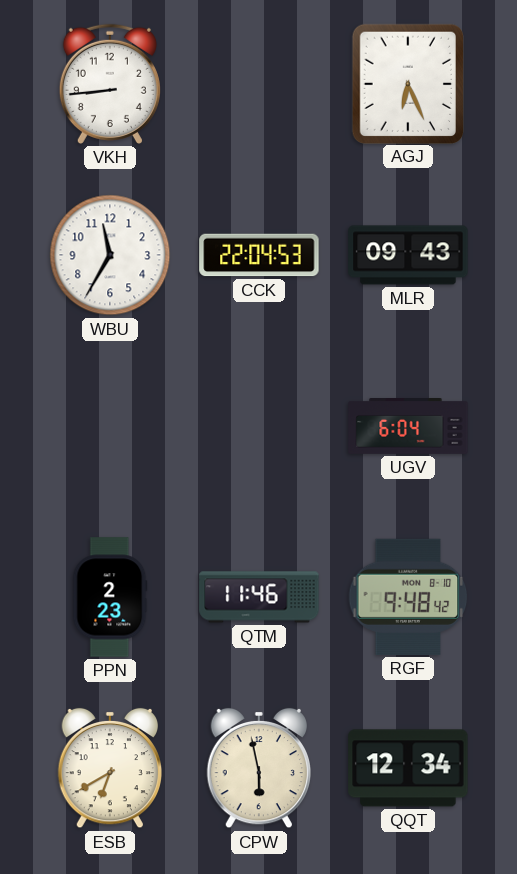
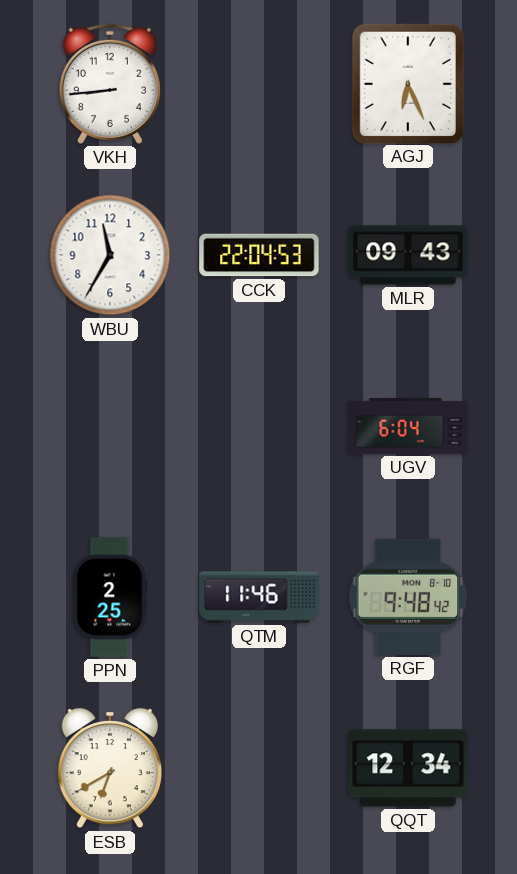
PPN: 2:23 -> 2:25 (110, 597)
CPW: 5:58 -> none (258, 768)
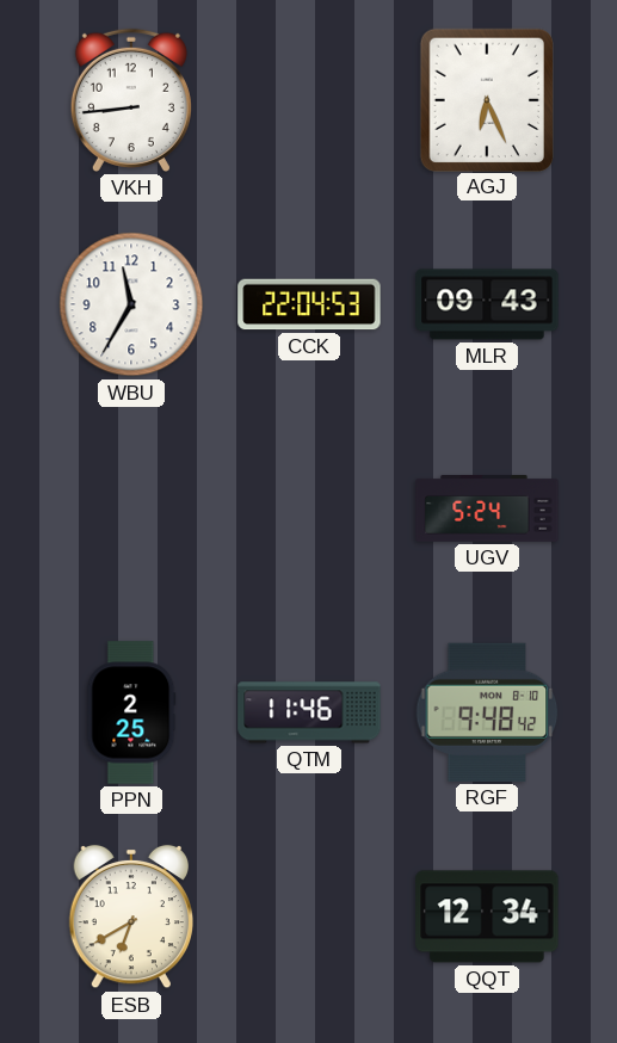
UGV: 6:04 -> 5:24 (487, 510)
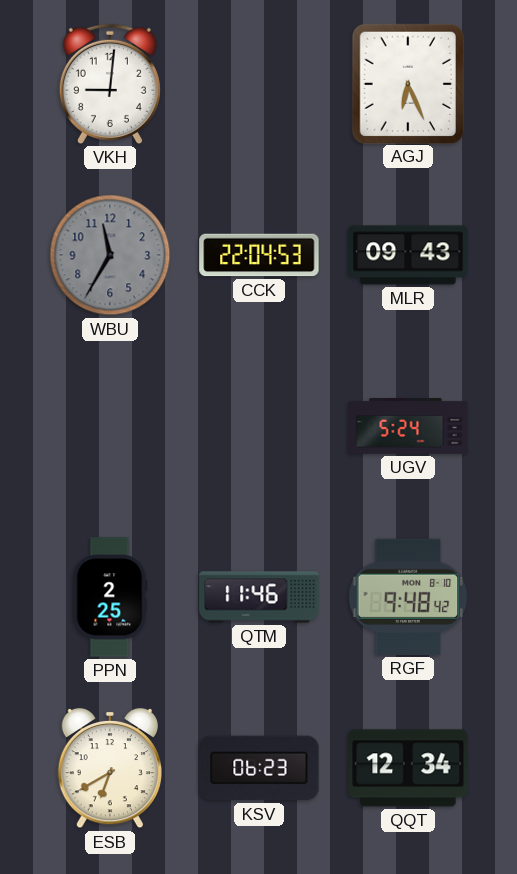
VKH: 8:44 -> 9:01 (110, 84)
WBU dial: white -> grey (110, 255)
KSV: none -> 06:23 (259, 768)
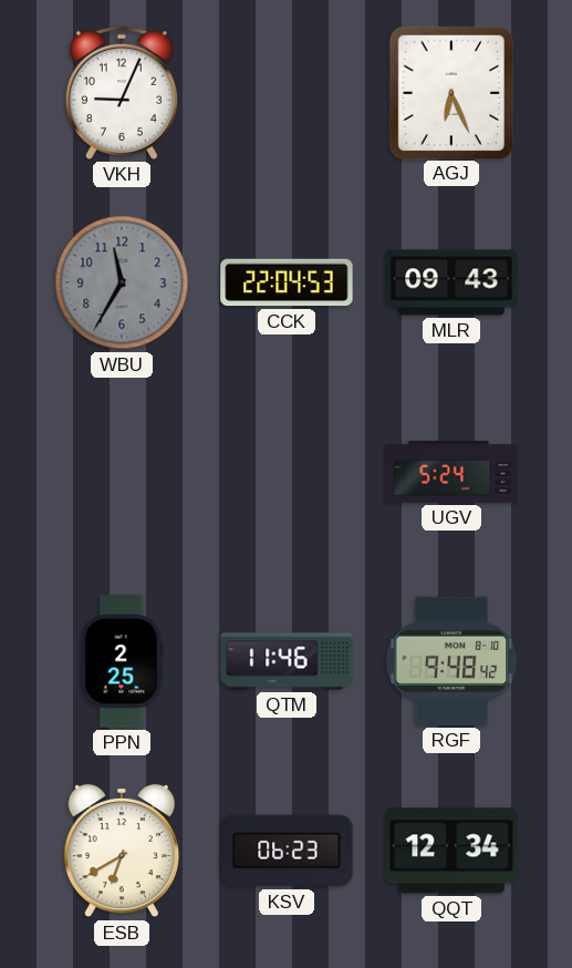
VKH: 9:01 -> 9:04 (122, 93)
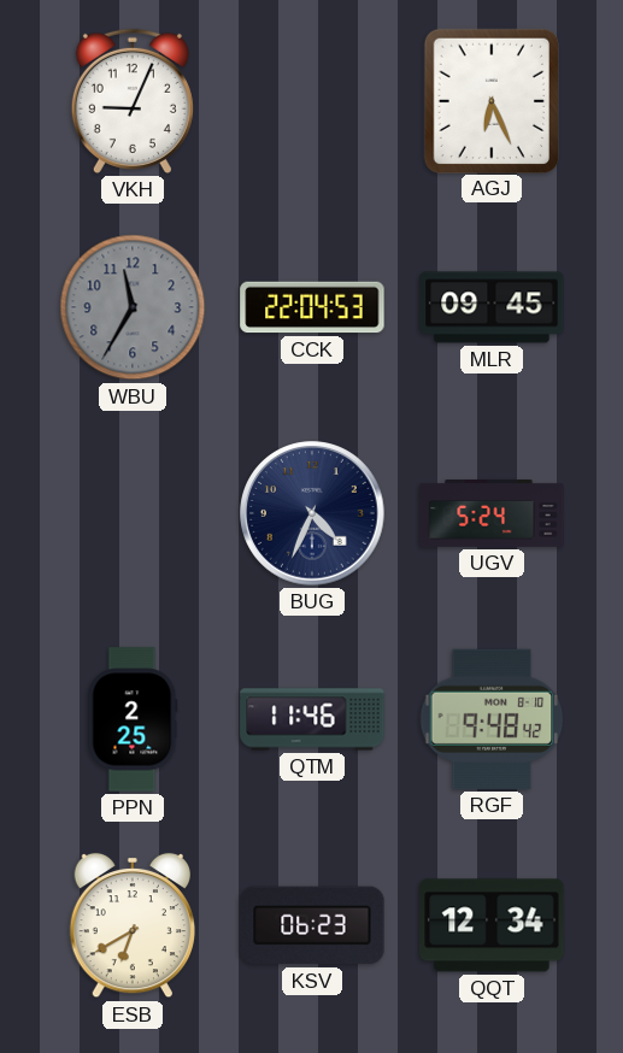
MLR: 09:43 -> 09:45 (492, 307)
BUG: none -> 4:34 (312, 513)
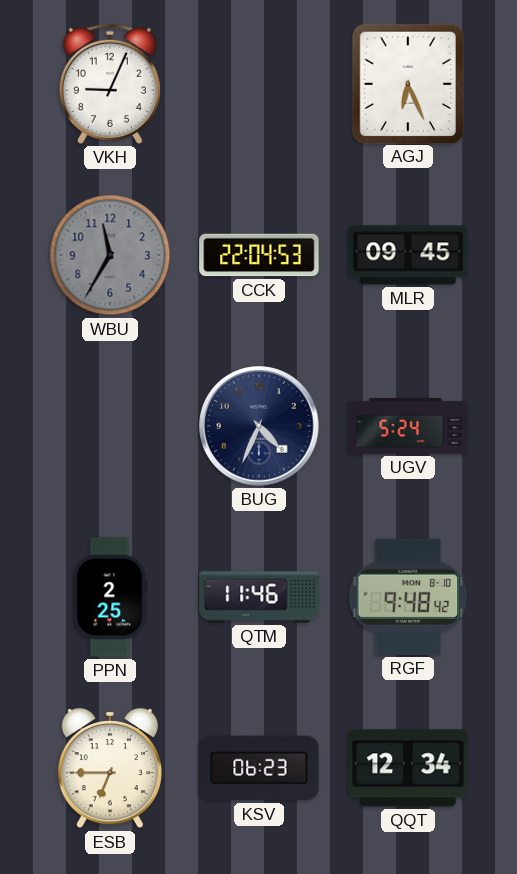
ESB: 6:40 -> 6:45 (109, 768)
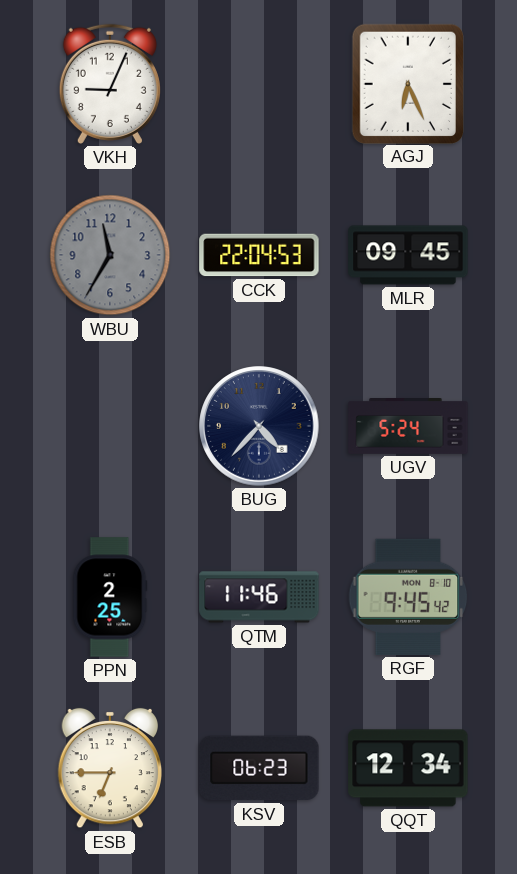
BUG: 4:34 -> 4:37 (259, 426)
RGF: 9:48 -> 9:45 (408, 597)
